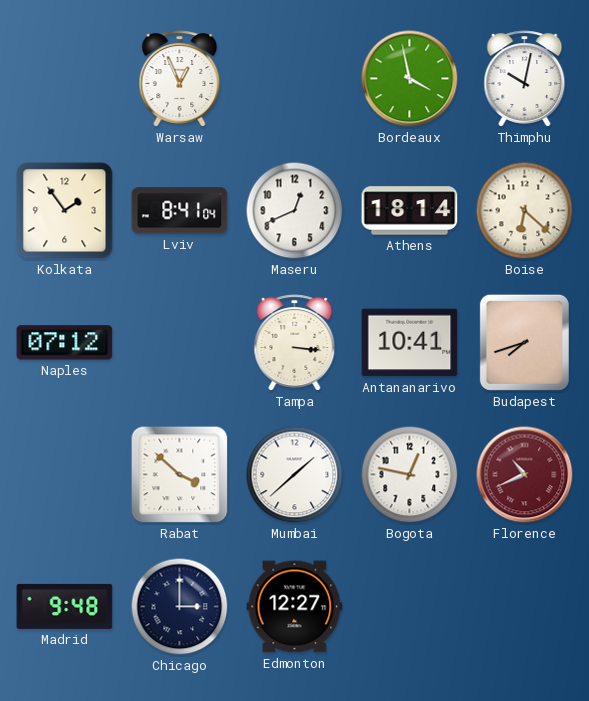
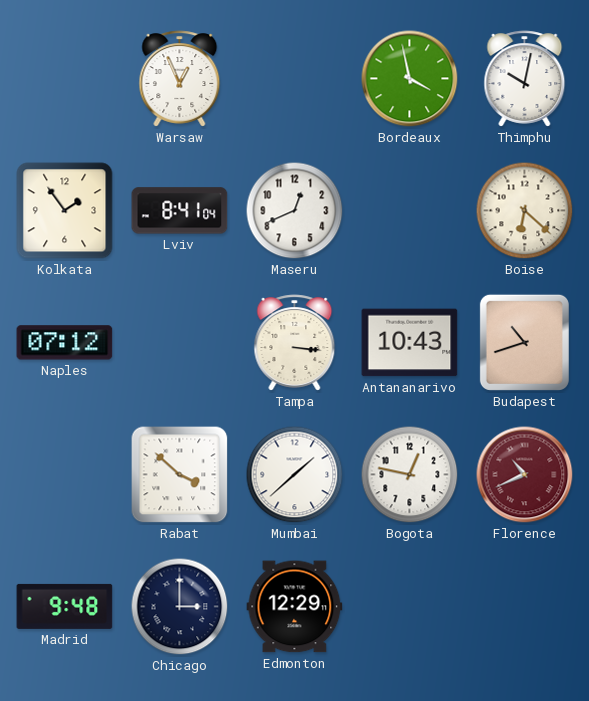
Athens: 18:14 -> none (410, 211)
Antananarivo: 10:41 -> 10:43 (410, 343)
Budapest: 7:42 -> 10:42 (524, 342)
Edmonton: 12:27 -> 12:29 (295, 607)
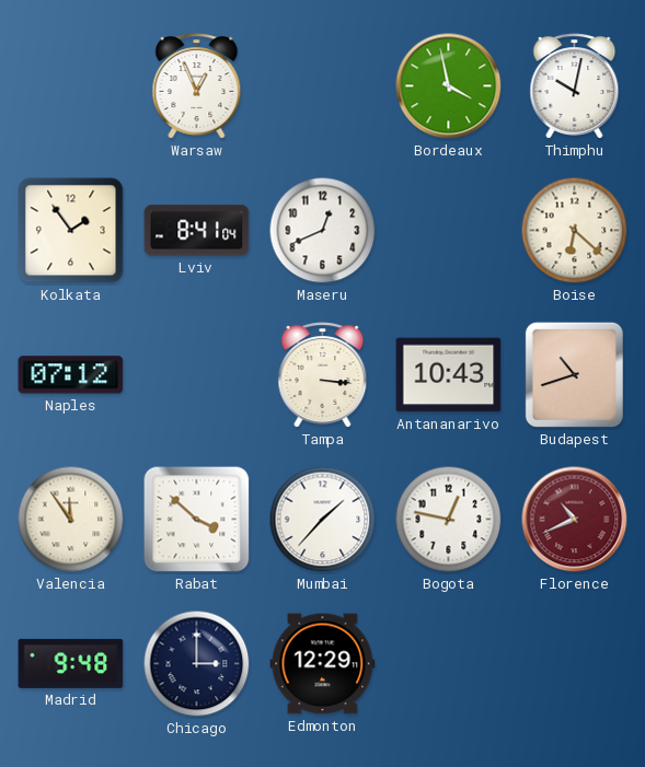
Valencia: none -> 11:54 (71, 520)
Mumbai: 1:38 -> 1:37 (323, 520)
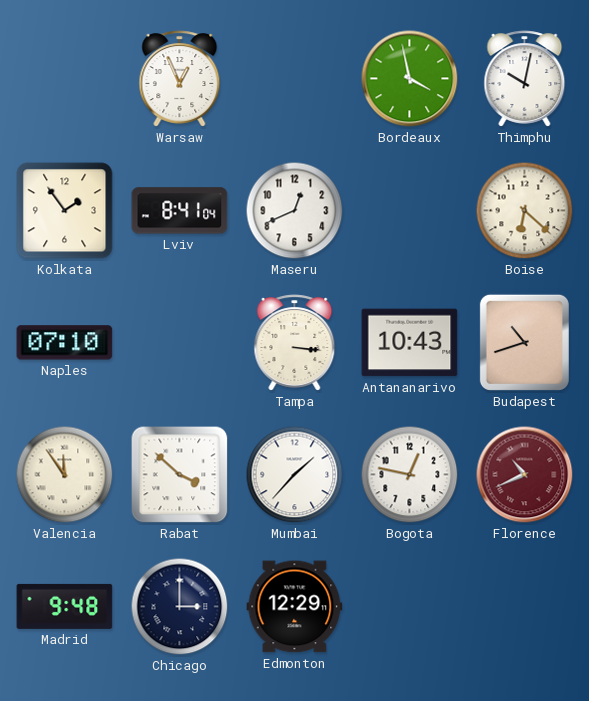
Naples: 07:12 -> 07:10 (65, 343)
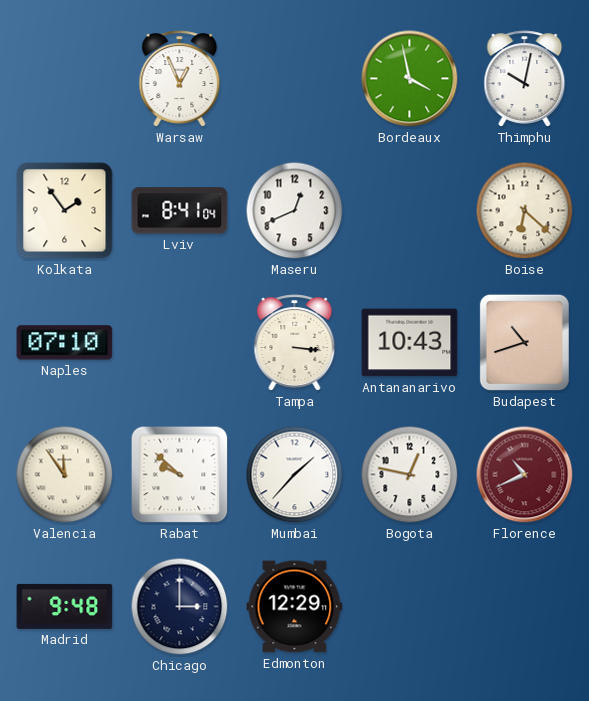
Rabat: 3:52 -> 9:52 (180, 475)
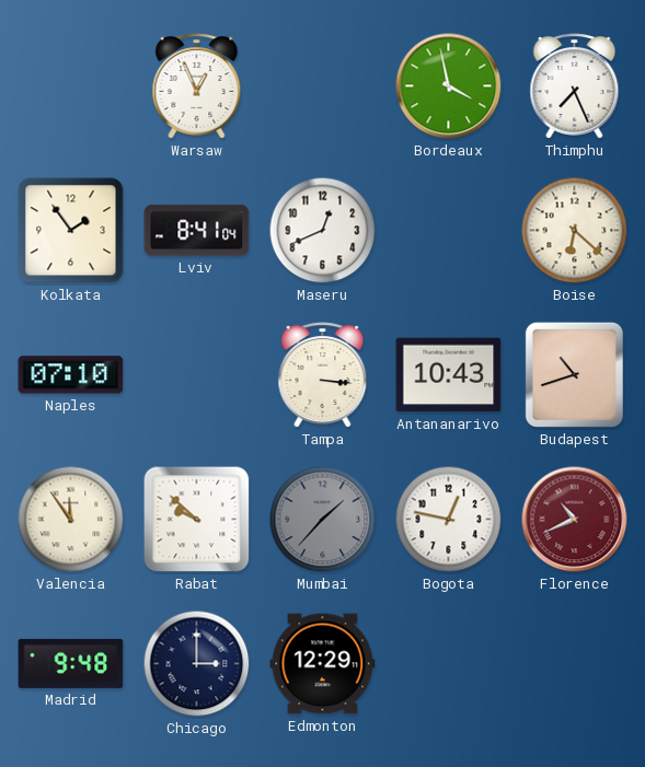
Thimphu: 10:02 -> 7:26 (575, 86)
Mumbai dial: white -> grey (323, 520)
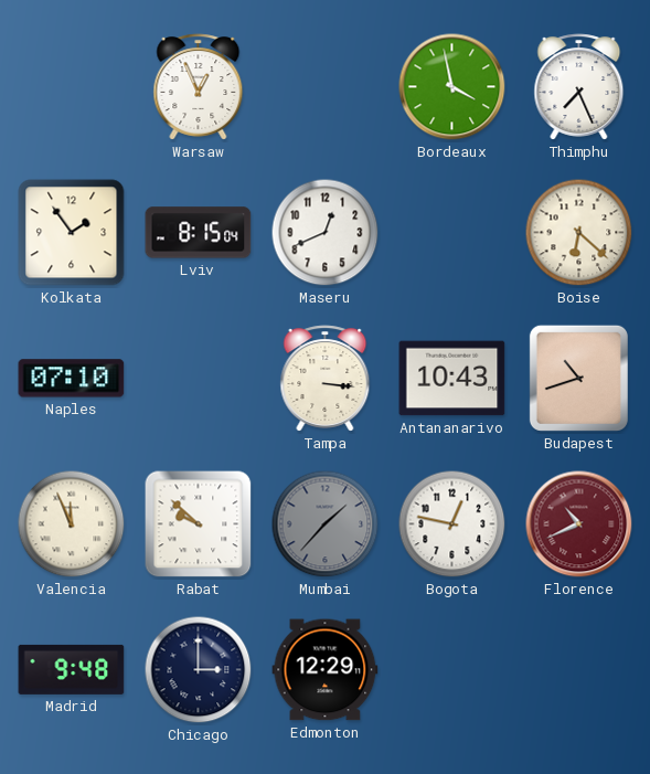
Lviv: 8:41 -> 8:15 (199, 233)
Valencia: 11:54 -> 11:56 (72, 524)
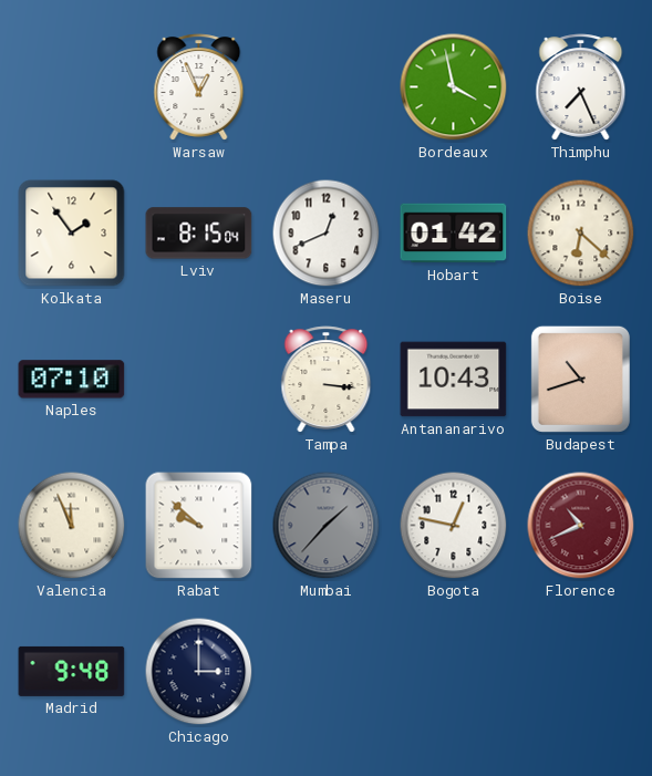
Hobart: none -> 01:42 (454, 234)
Edmonton: 12:29 -> none (326, 670)
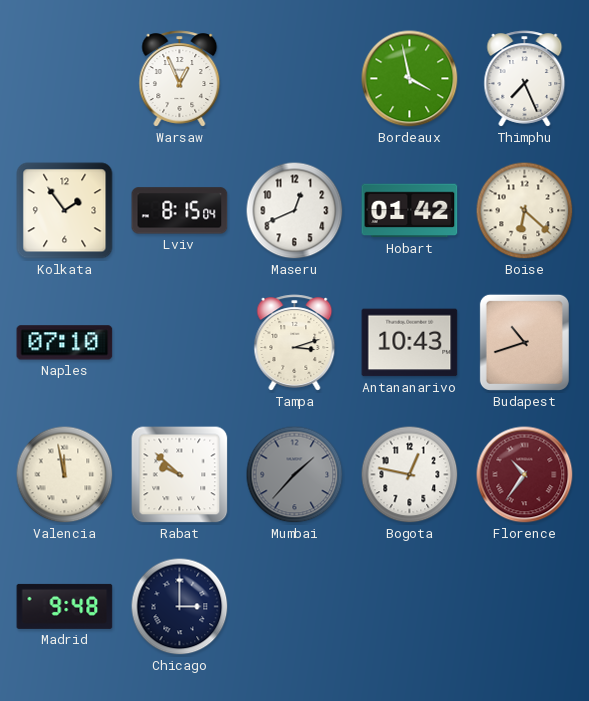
Tampa: 3:16 -> 3:12 (295, 343)
Valencia: 11:56 -> 11:58 (65, 475)
Florence: 10:41 -> 10:36 (525, 475)
